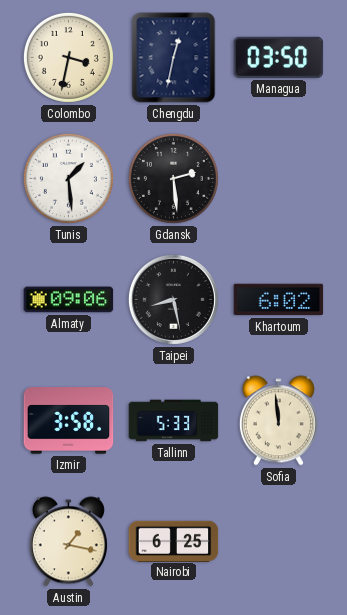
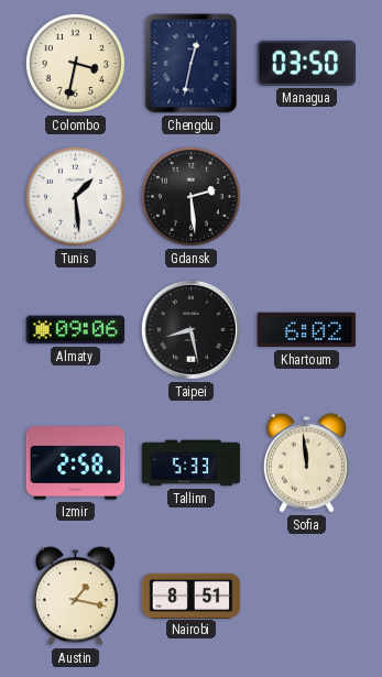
Izmir: 3:58 -> 2:58 (76, 463)
Nairobi: 6:25 -> 8:51 (192, 596)
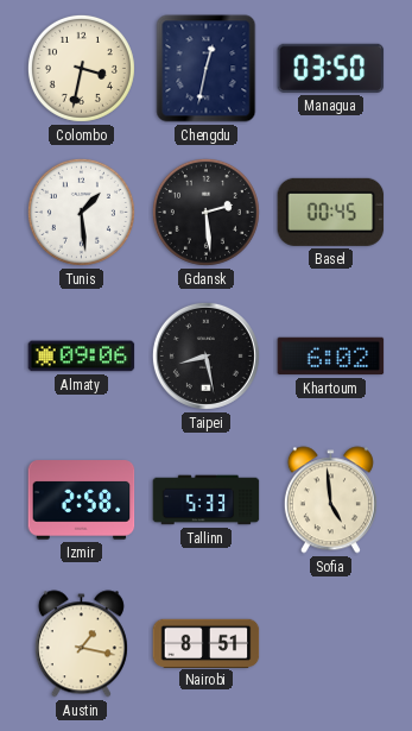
Basel: none -> 00:45 (331, 212)
Sofia: 11:59 -> 4:59 (330, 500)
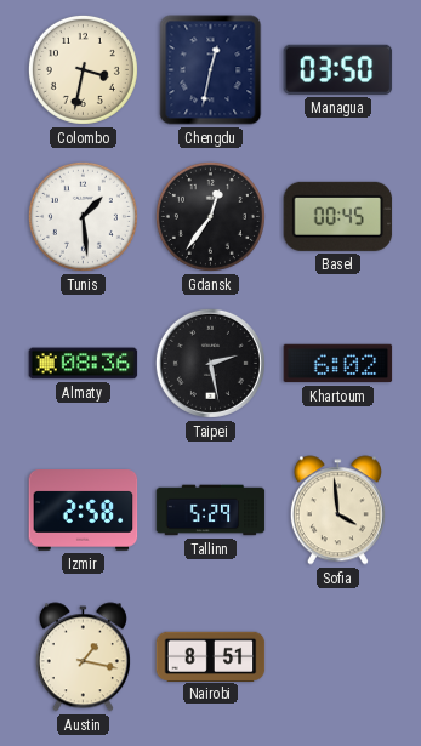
Gdansk: 2:29 -> 12:36 (210, 216)
Almaty: 09:06 -> 08:36 (84, 364)
Taipei: 8:28 -> 2:28 (210, 363)
Tallinn: 5:33 -> 5:29 (211, 511)
Sofia: 4:59 -> 3:59 (337, 511)
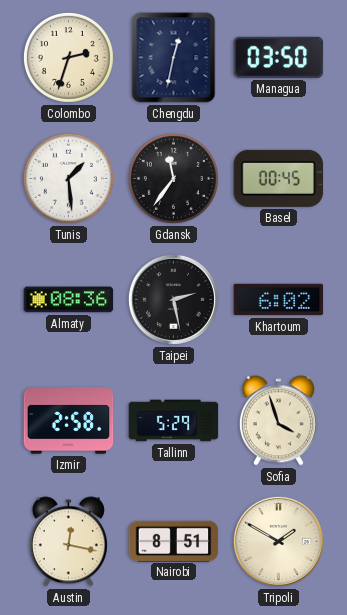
Colombo: 3:32 -> 2:33 (68, 57)
Gdansk: 12:36 -> 11:36 (173, 178)
Sofia: 3:59 -> 3:57 (278, 421)
Austin: 1:17 -> 12:17 (68, 542)
Tripoli: none -> 1:50 (278, 541)
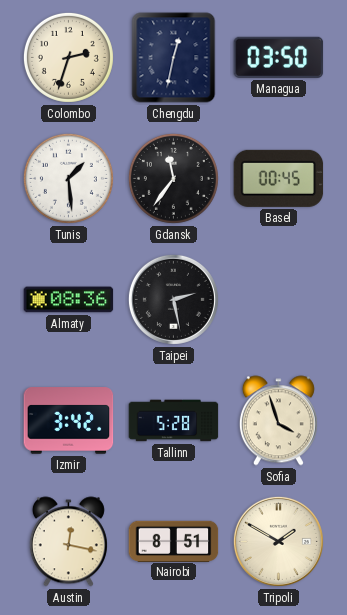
Khartoum: 6:02 -> none (279, 300)
Izmir: 2:58 -> 3:42 (69, 421)
Tallinn: 5:29 -> 5:28 (174, 421)
